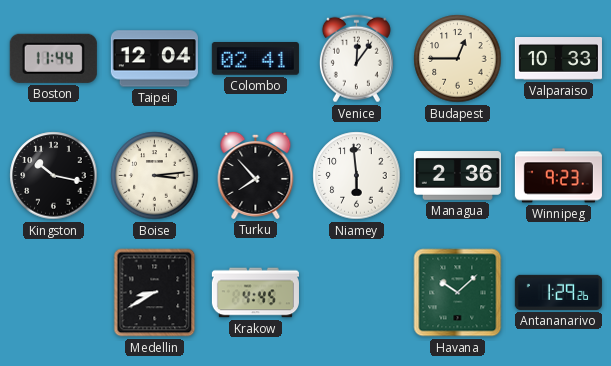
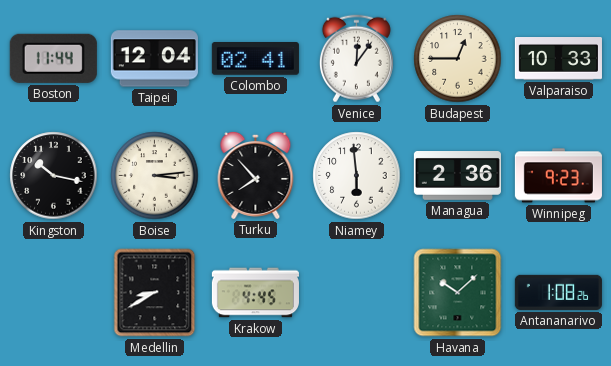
Antananarivo: 1:29 -> 1:08 (558, 292)
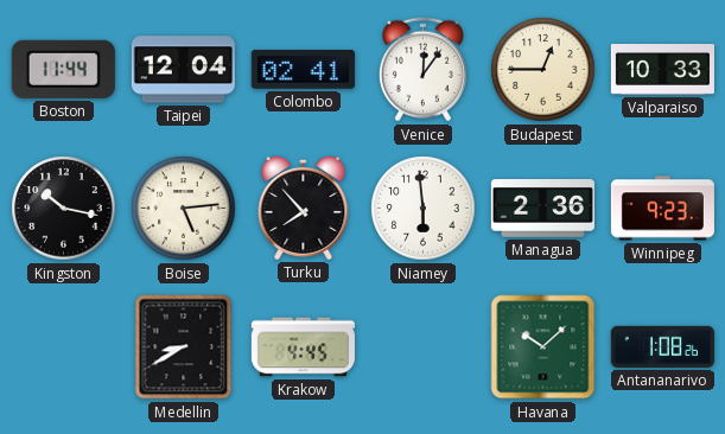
Boise: 3:14 -> 5:14 (184, 209)
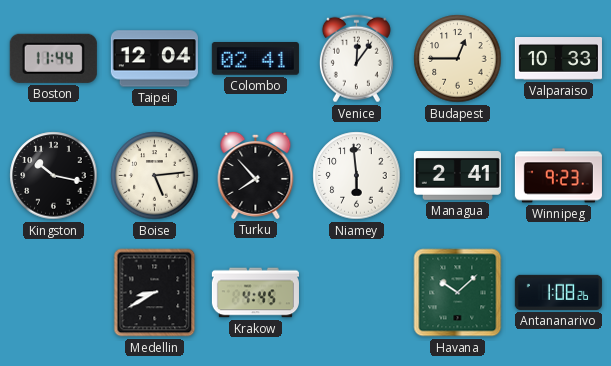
Managua: 2:36 -> 2:41 (457, 176)
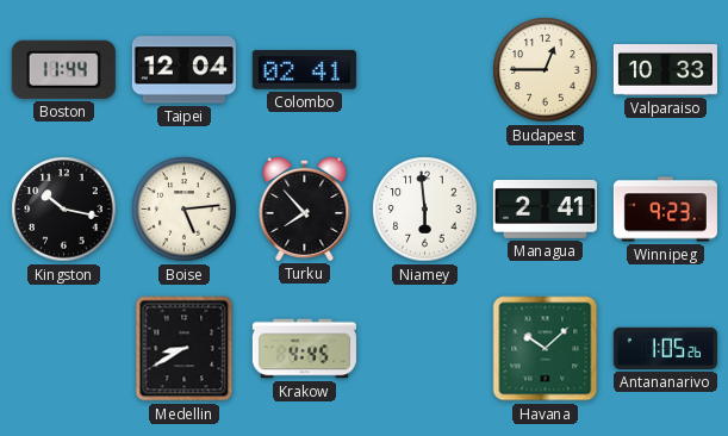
Venice: 12:06 -> none (356, 59)
Antananarivo: 1:08 -> 1:05 (665, 348)
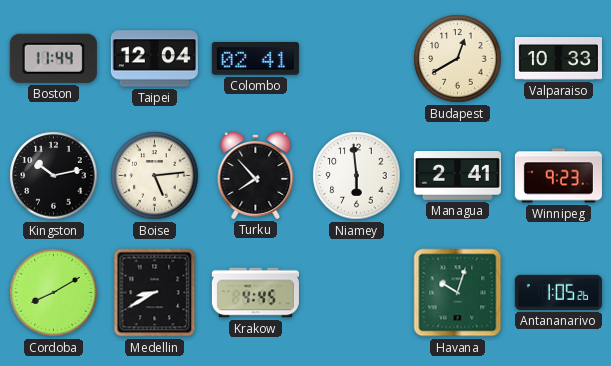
Budapest: 12:45 -> 12:40 (458, 59)
Kingston: 10:17 -> 10:13 (54, 176)
Cordoba: none -> 8:10 (54, 293)
Havana: 10:08 -> 10:03 (458, 293)
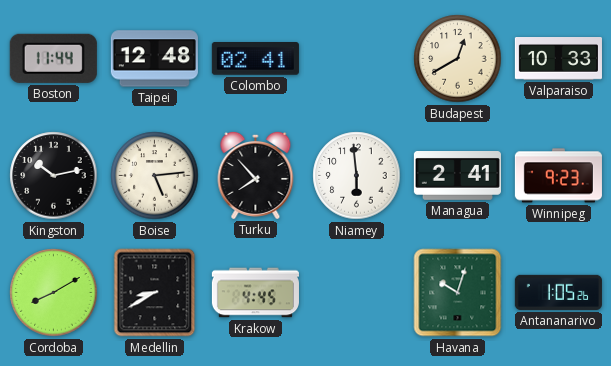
Taipei: 12:04 -> 12:48 (154, 59)
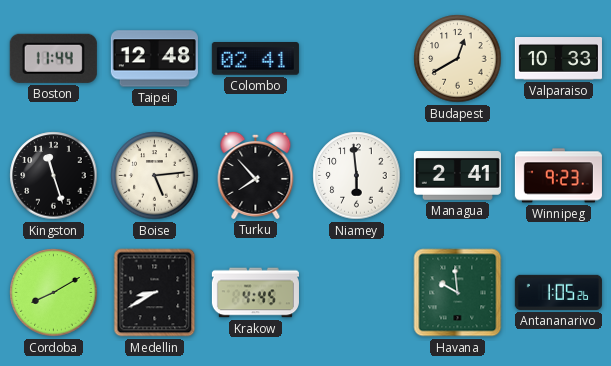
Kingston: 10:13 -> 11:27 (54, 176)
Havana: 10:03 -> 9:59 (458, 293)
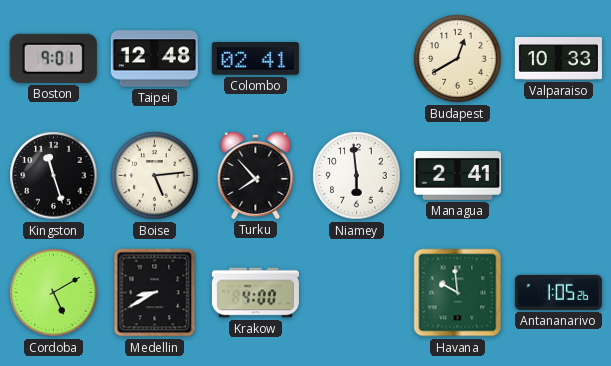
Boston: 11:44 -> 9:01 (53, 58)
Winnipeg: 9:23 -> none (558, 176)
Cordoba: 8:10 -> 5:10 (54, 293)
Krakow: 4:45 -> 4:00 (255, 293)
